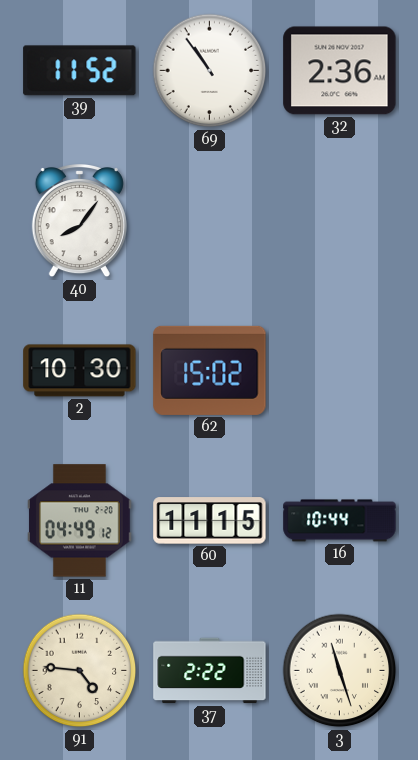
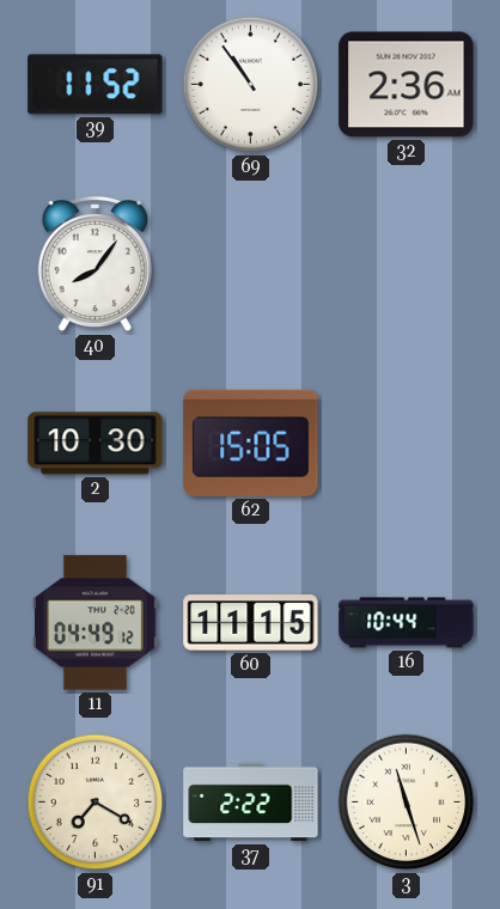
62: 15:02 -> 15:05 (251, 443)
91: 4:46 -> 7:20 (96, 803)
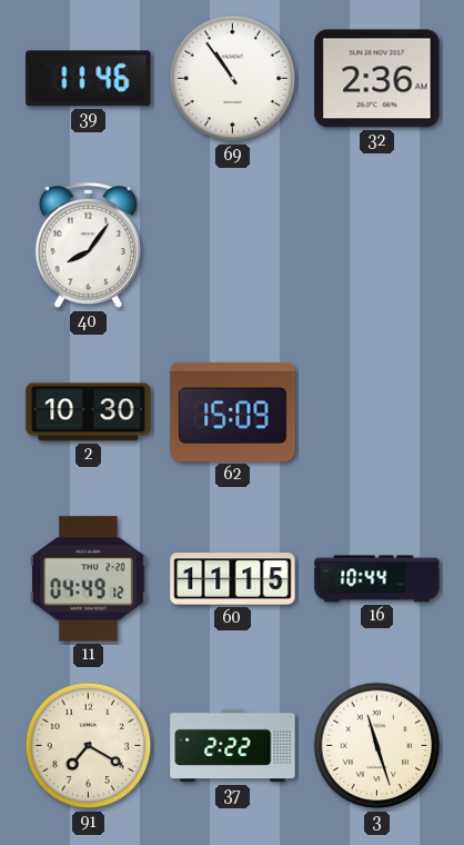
39: 11:52 -> 11:46 (89, 79)
62: 15:05 -> 15:09 (233, 411)
